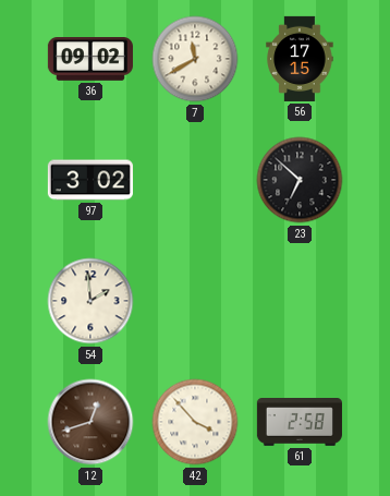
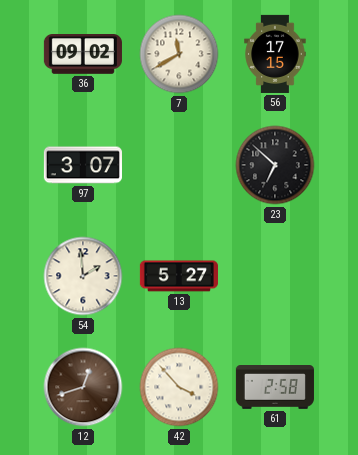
97: 3:02 -> 3:07 (83, 165)
13: none -> 5:27 (179, 276)
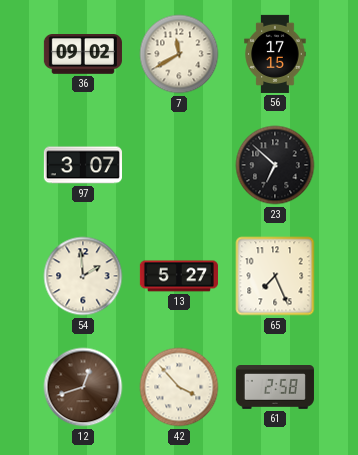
65: none -> 7:26 (275, 276)
